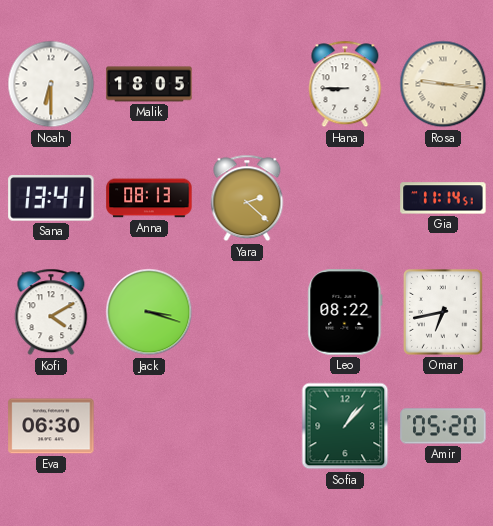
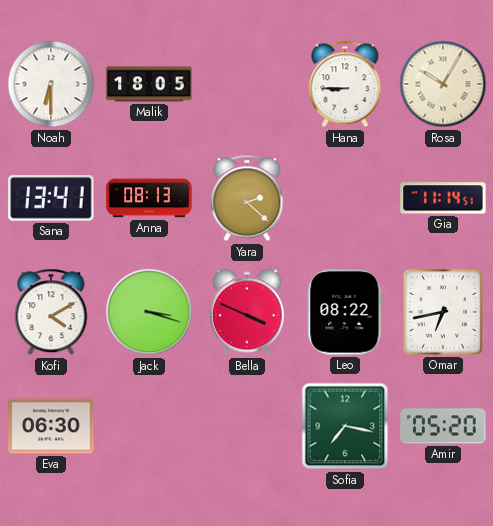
Rosa: 9:16 -> 10:05 (443, 84)
Bella: none -> 3:49 (247, 312)
Sofia: 1:07 -> 7:17 (345, 426)
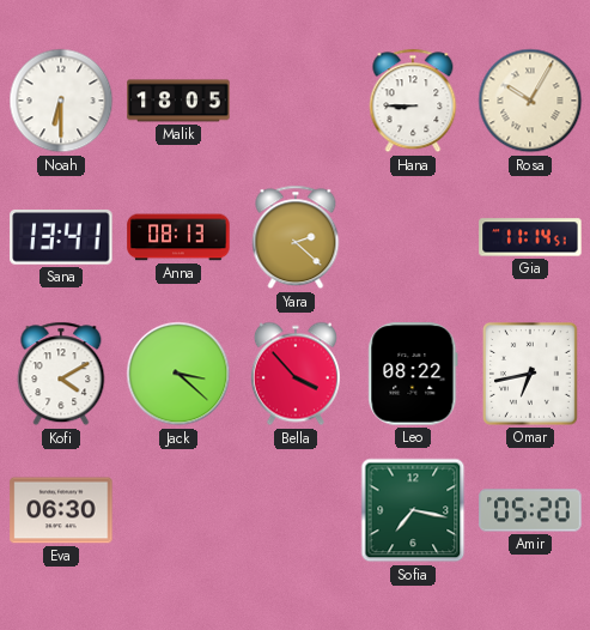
Jack: 3:18 -> 3:22 (178, 374)
Bella: 3:49 -> 3:53 (296, 374)
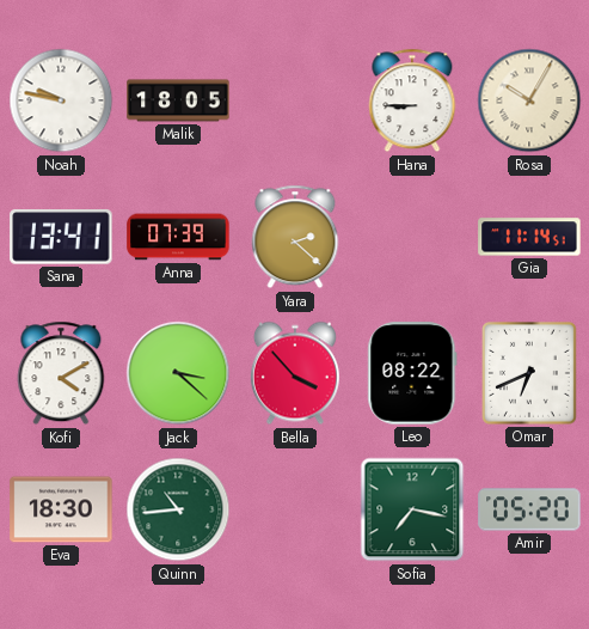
Noah: 6:30 -> 9:47 (61, 100)
Anna: 08:13 -> 07:39 (178, 237)
Omar: 6:43 -> 6:41 (529, 374)
Eva: 06:30 -> 18:30 (61, 509)
Quinn: none -> 10:44 (178, 509)
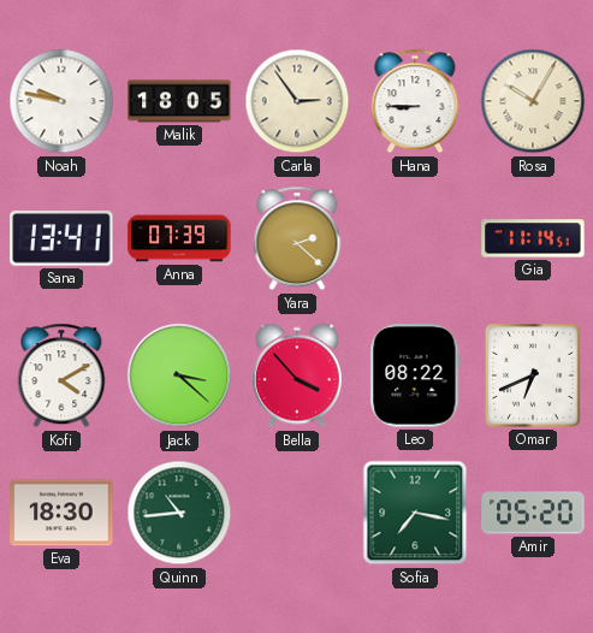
Carla: none -> 2:54 (297, 101)
